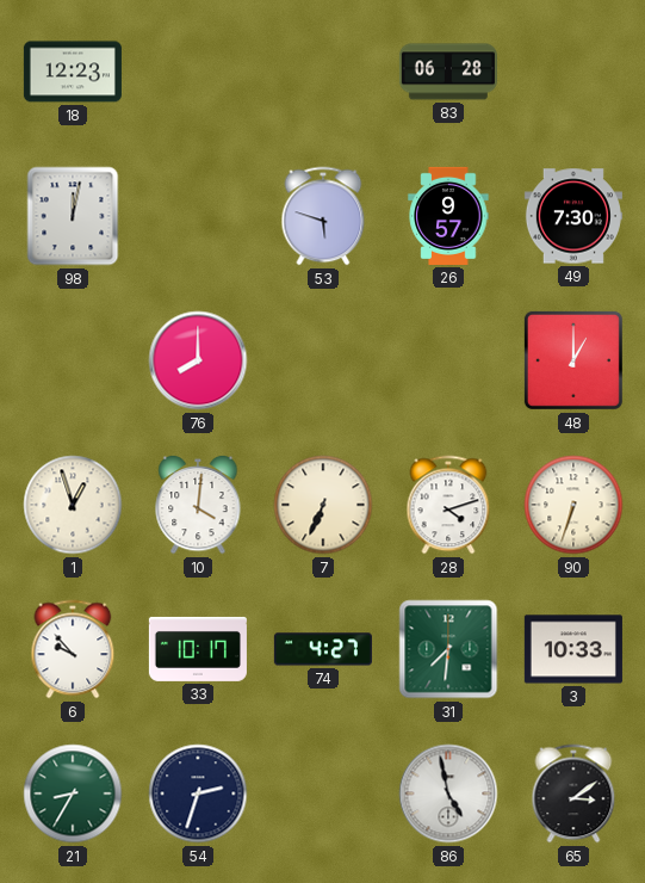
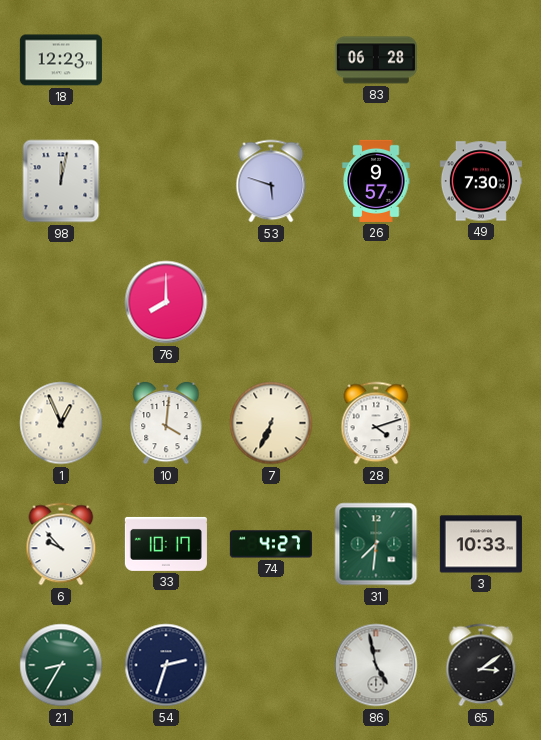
48: 1:00 -> none (573, 360)
1: 12:57 -> 12:56 (61, 423)
90: 6:33 -> none (573, 505)
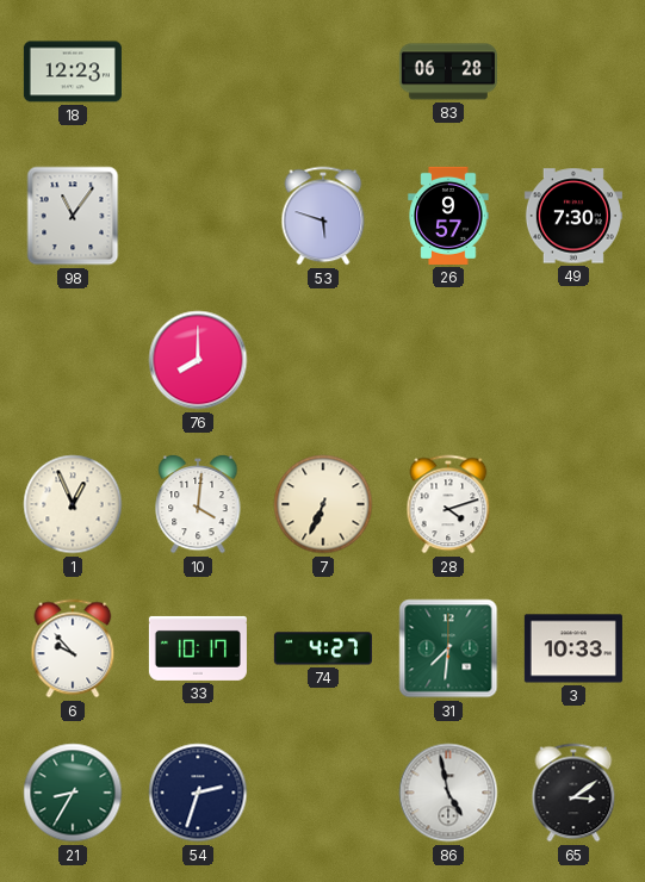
98: 12:02 -> 11:06 (73, 216)
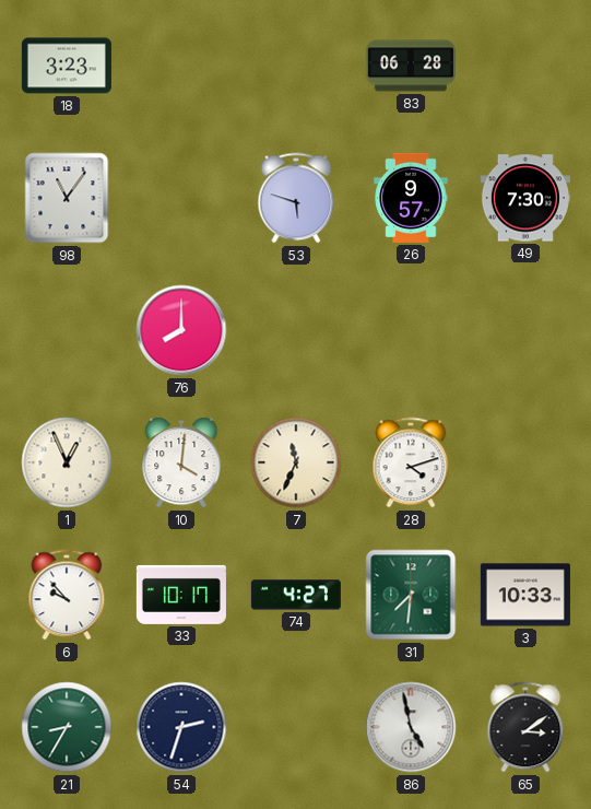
18: 12:23 -> 3:23 (67, 66)
7: 6:34 -> 11:34 (296, 462)
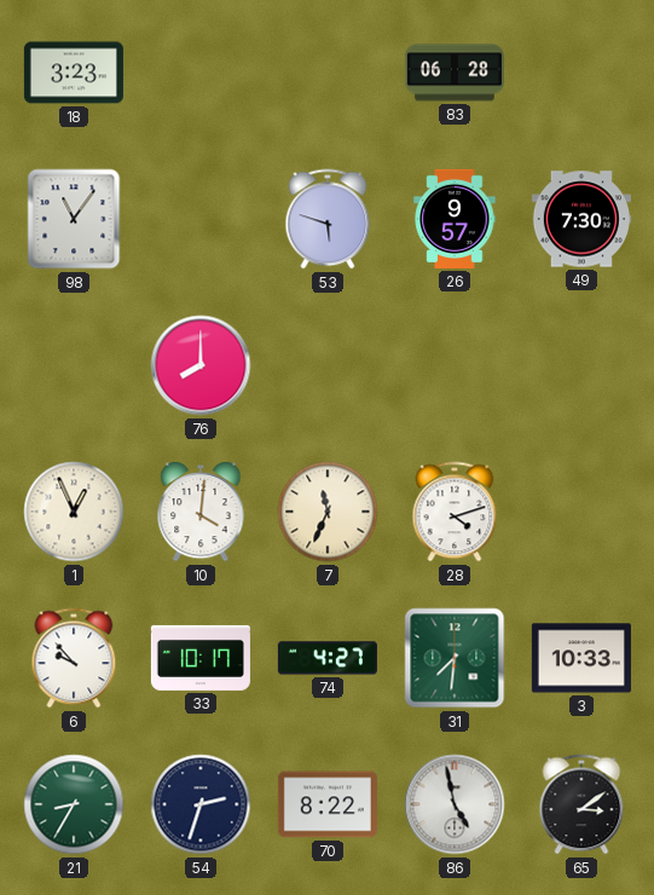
70: none -> 8:22 (328, 804)
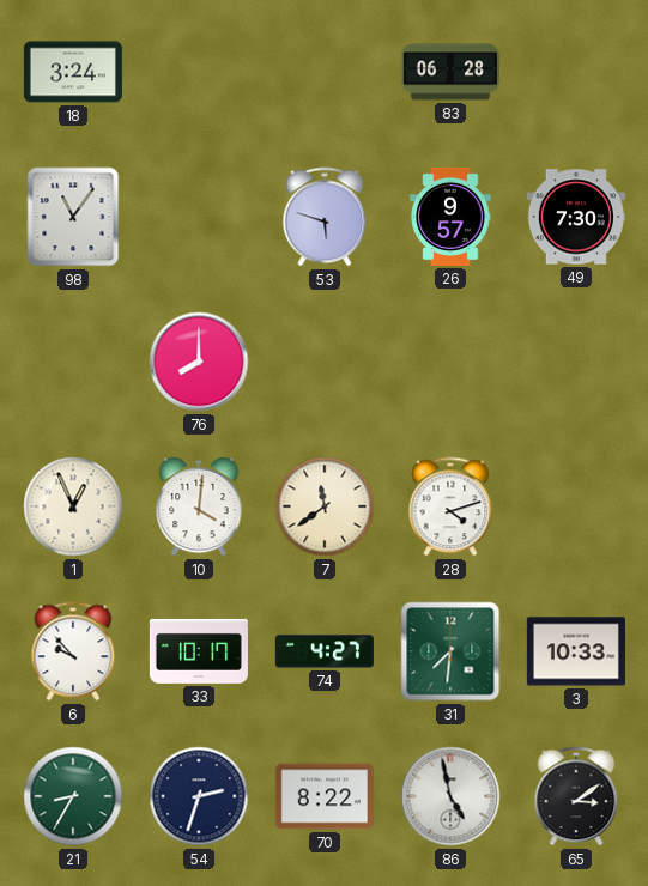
18: 3:23 -> 3:24 (73, 72)
7: 11:34 -> 11:39 (325, 506)
